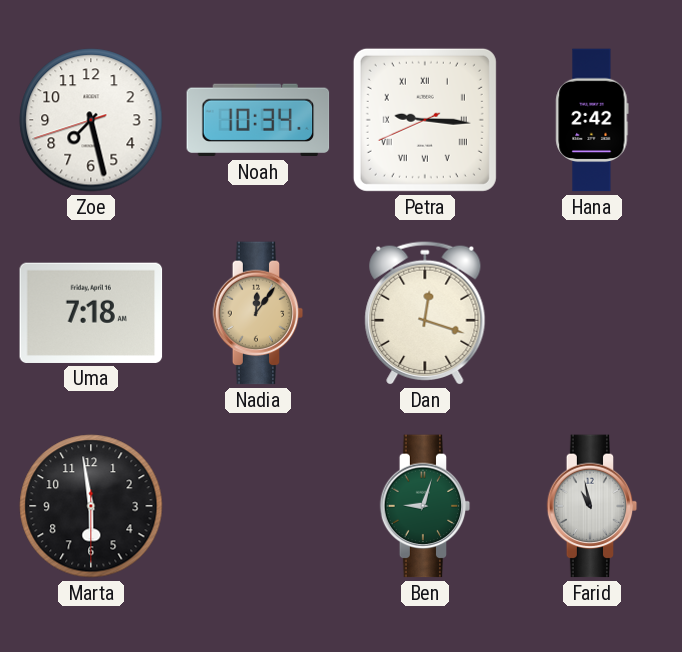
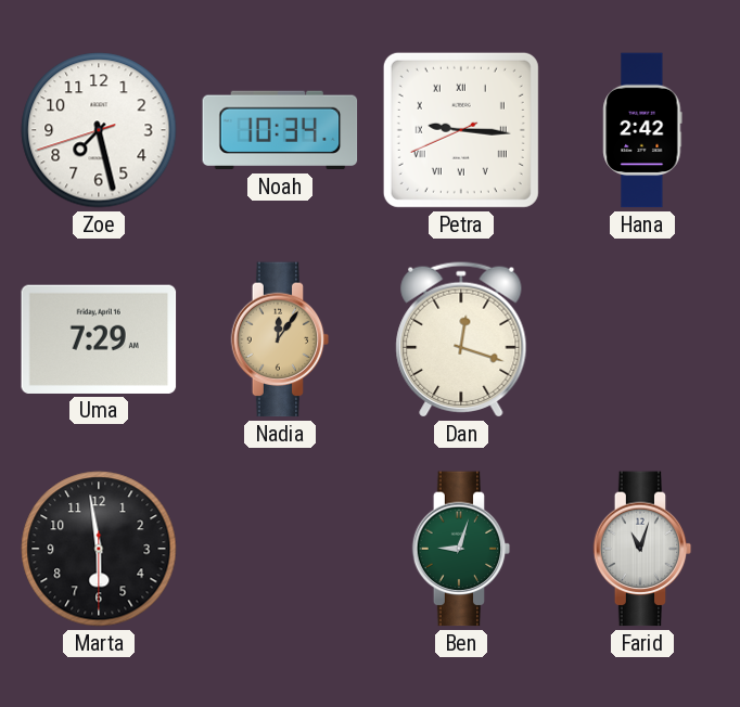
Uma: 7:18 -> 7:29 (99, 339)
Farid: 10:58 -> 11:03 (642, 549)
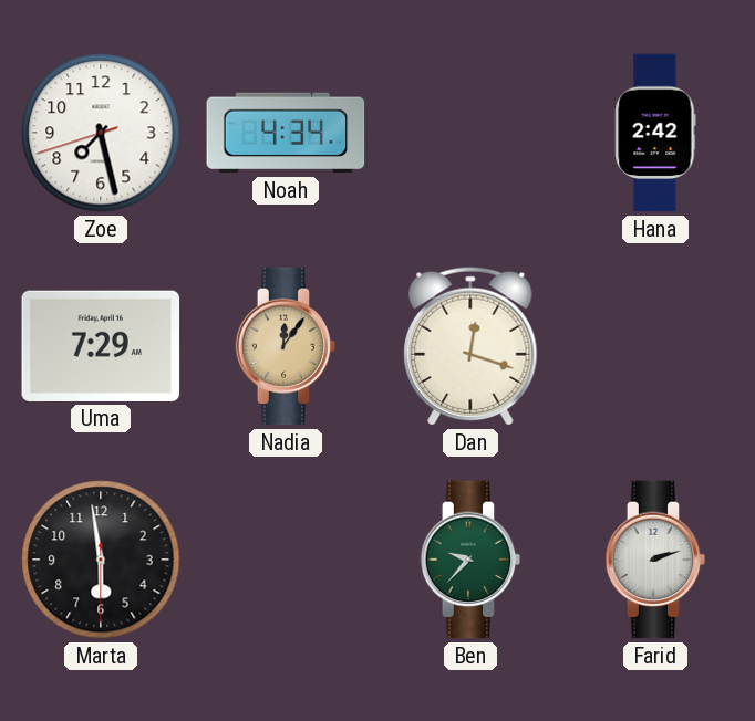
Noah: 10:34 -> 4:34 (286, 133)
Petra: 9:15 -> none (461, 130)
Ben: 9:03 -> 9:37 (470, 560)
Farid: 11:03 -> 2:12 (655, 560)
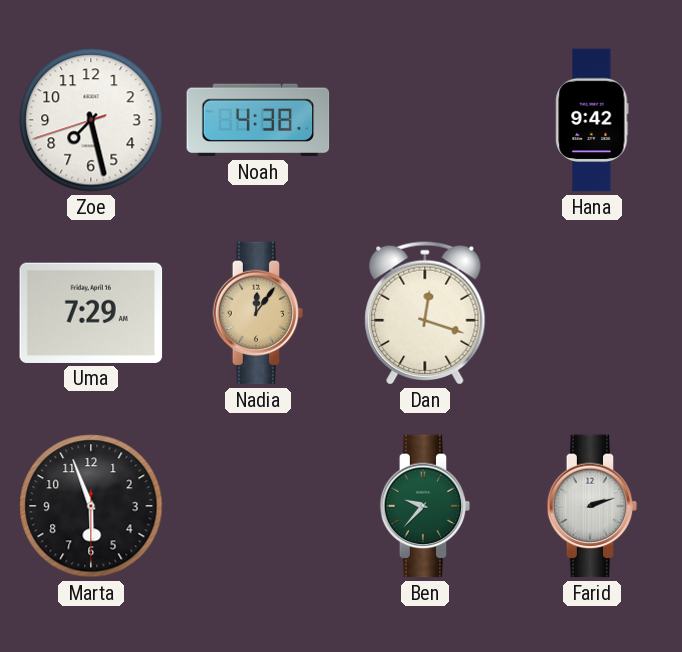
Noah: 4:34 -> 4:38 (258, 120)
Hana: 2:42 -> 9:42 (592, 120)
Marta: 5:58 -> 5:56 (91, 506)
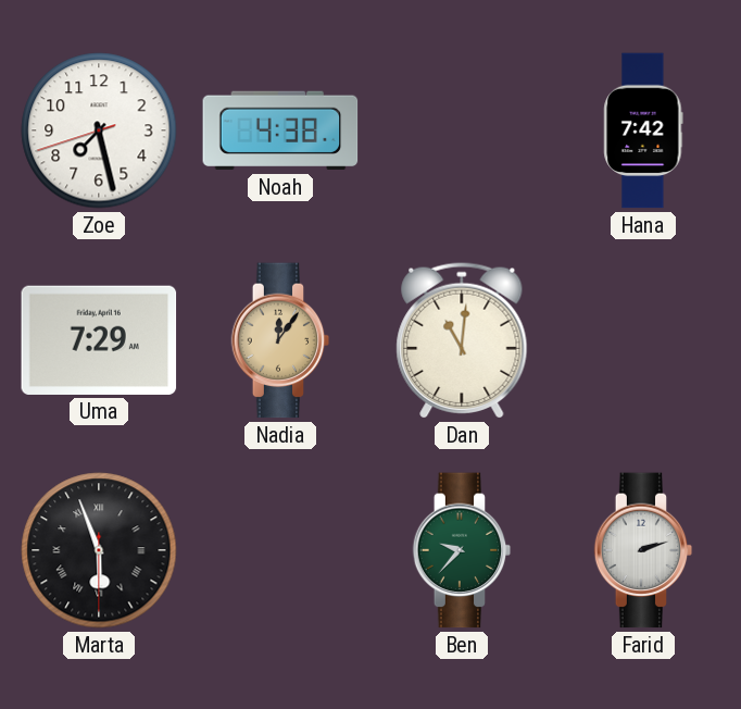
Hana: 9:42 -> 7:42 (643, 130)
Dan: 12:18 -> 11:01 (462, 340)
Marta numerals: Arabic -> Roman (99, 550)
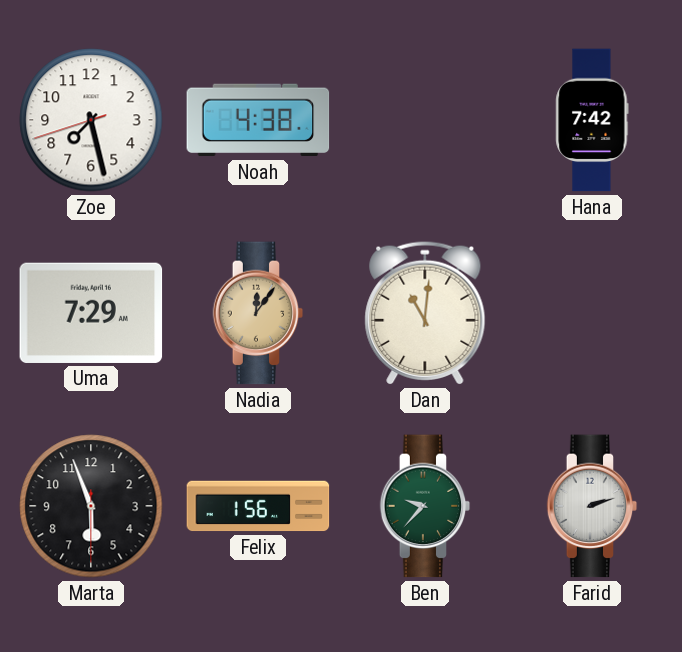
Marta numerals: Roman -> Arabic (91, 506)
Felix: none -> 1:56 (258, 506)
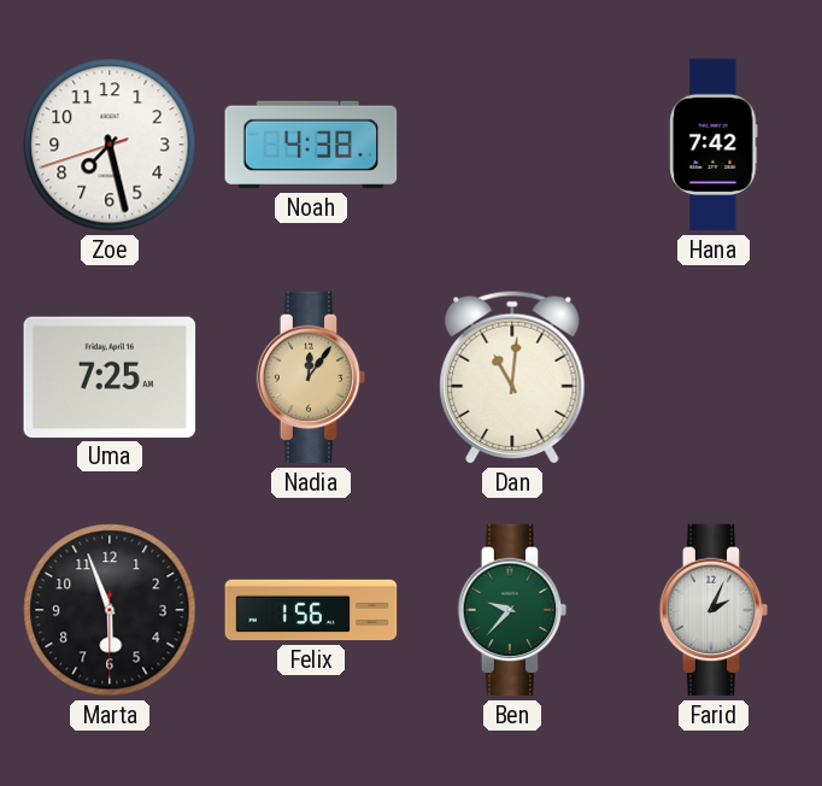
Uma: 7:29 -> 7:25 (110, 377)
Farid: 2:12 -> 2:04 (714, 610)
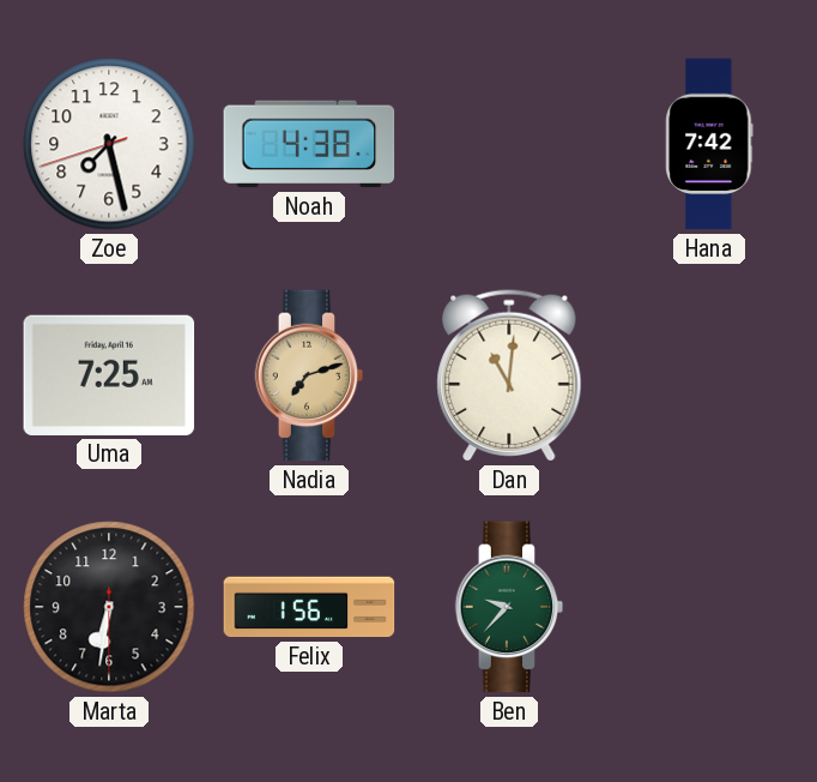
Nadia: 12:06 -> 7:12 (309, 375)
Marta: 5:56 -> 6:31 (109, 607)
Farid: 2:04 -> none (714, 610)
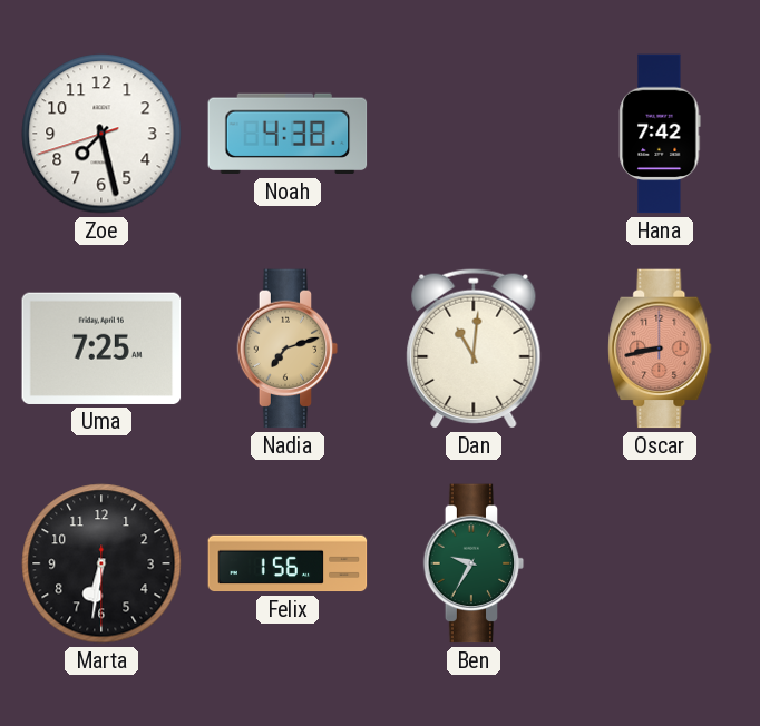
Oscar: none -> 8:43 (660, 349)
Ben: 9:37 -> 9:35 (474, 563)
